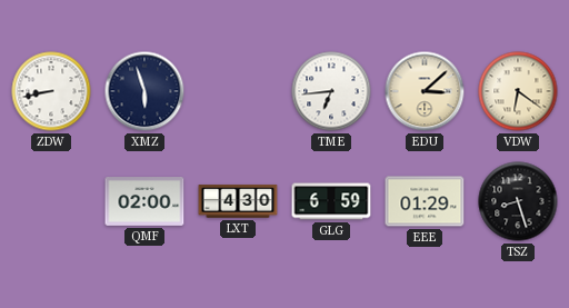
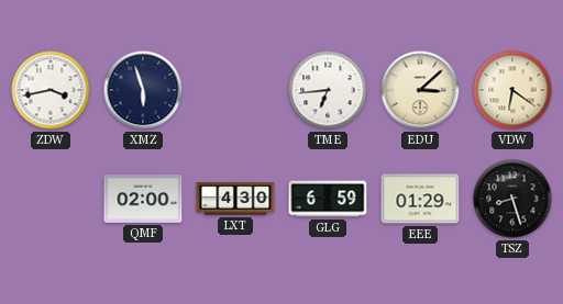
ZDW: 8:43 -> 3:43 (51, 90)
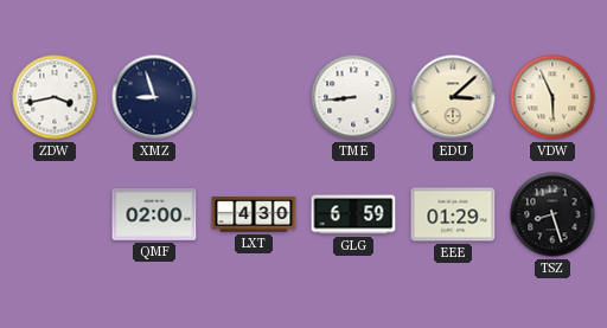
XMZ: 5:57 -> 8:57 (154, 97)
TME: 6:44 -> 8:44 (353, 97)
VDW: 6:21 -> 5:56 (552, 97)
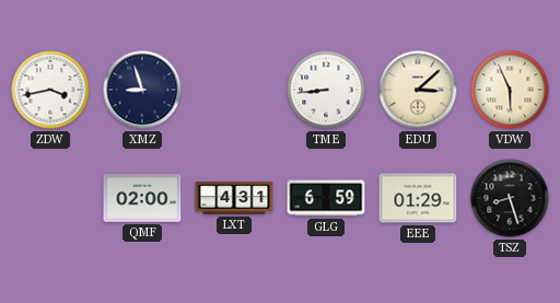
LXT: 4:30 -> 4:31 (234, 198)
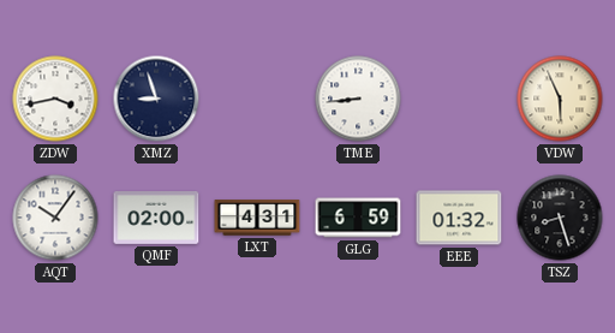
EDU: 3:08 -> none (418, 90)
AQT: none -> 10:06 (55, 218)
EEE: 01:29 -> 01:32 (459, 218)
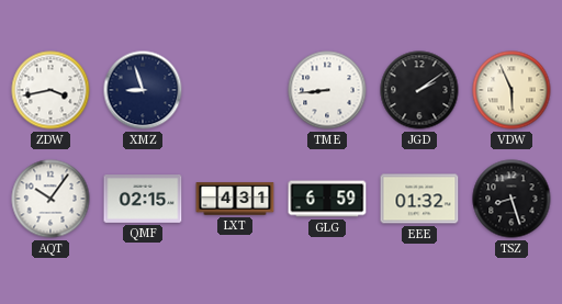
JGD: none -> 2:09 (419, 90)
QMF: 02:00 -> 02:15 (143, 200)
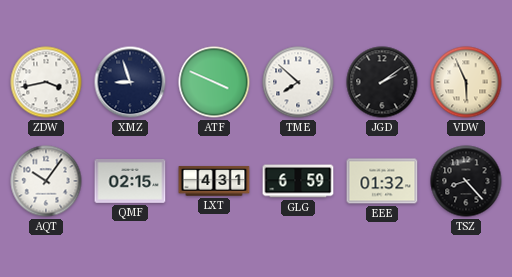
ATF: none -> 3:49 (214, 82)
TME: 8:44 -> 7:52 (298, 82)
TSZ: 8:27 -> 8:23 (466, 181)
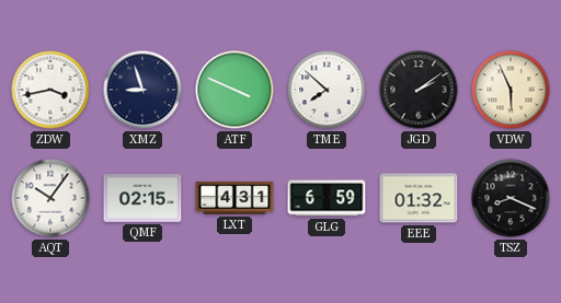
TSZ: 8:23 -> 8:19 (511, 198)
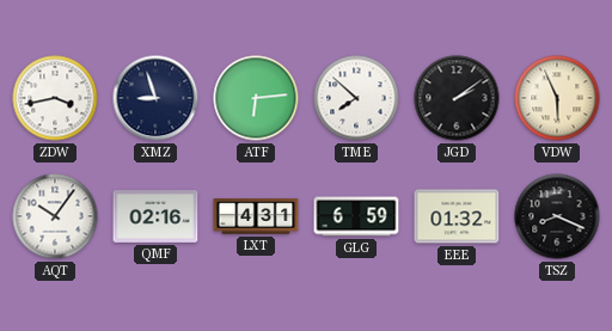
ATF: 3:49 -> 6:14 (256, 98)
QMF: 02:15 -> 02:16 (155, 217)
